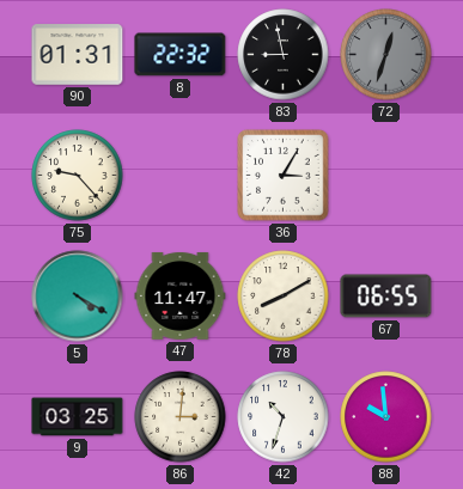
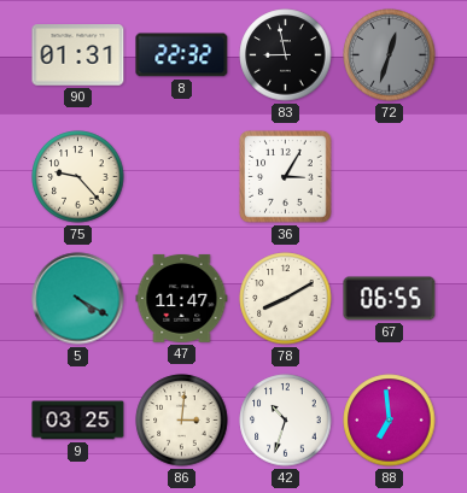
88: 9:59 -> 6:59 (390, 421)
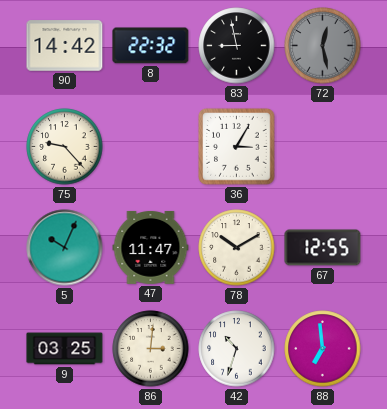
90: 01:31 -> 14:42 (65, 46)
72: 12:33 -> 12:28 (323, 46)
5: 4:20 -> 10:04 (65, 248)
78: 8:10 -> 10:10 (237, 248)
67: 06:55 -> 12:55 (323, 248)
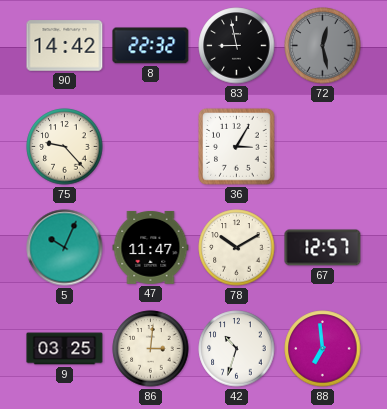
67: 12:55 -> 12:57 (323, 248)
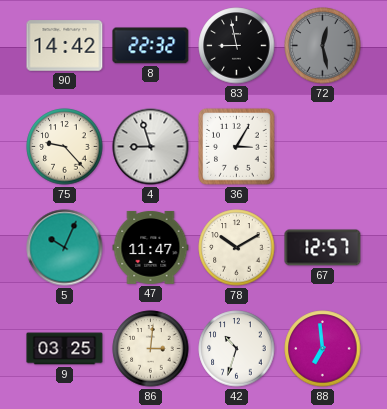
4: none -> 8:57 (151, 147)
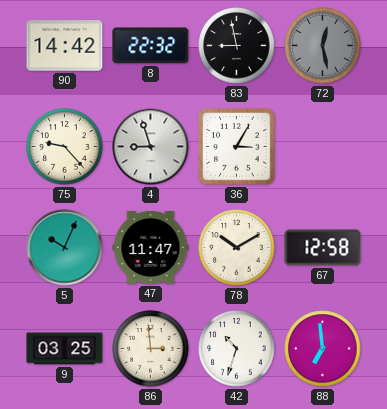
67: 12:57 -> 12:58 (323, 248)
86: 3:01 -> 2:59 (151, 349)
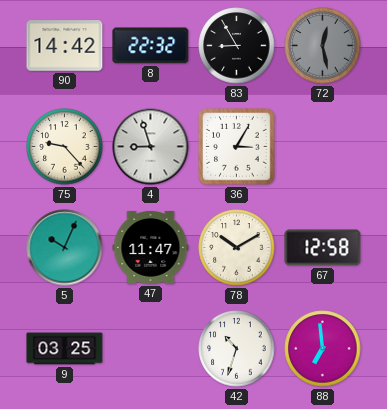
83: 8:58 -> 8:55 (237, 46)
86: 2:59 -> none (151, 349)
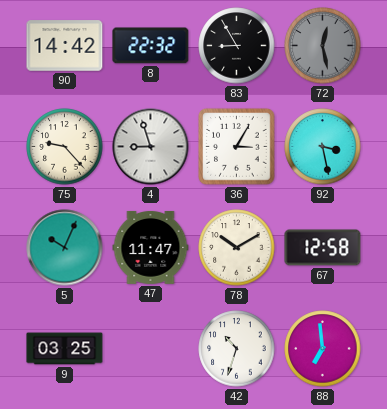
92: none -> 3:28 (323, 147)
